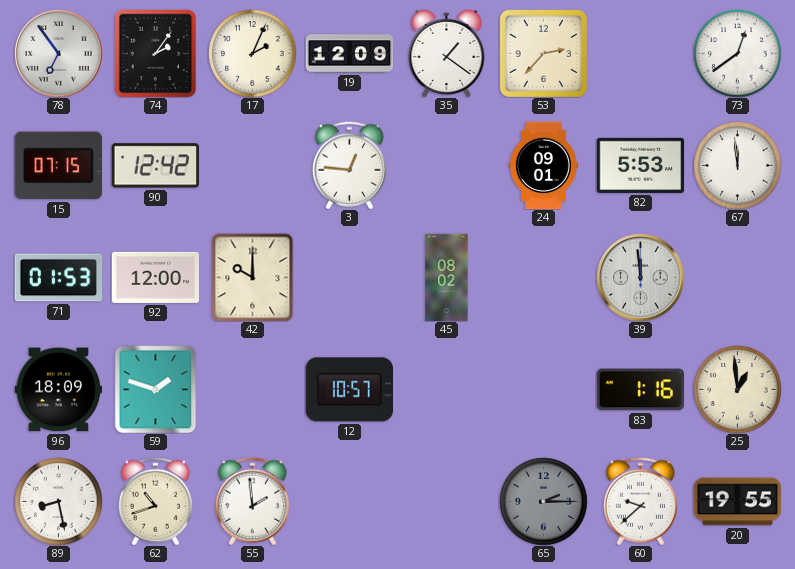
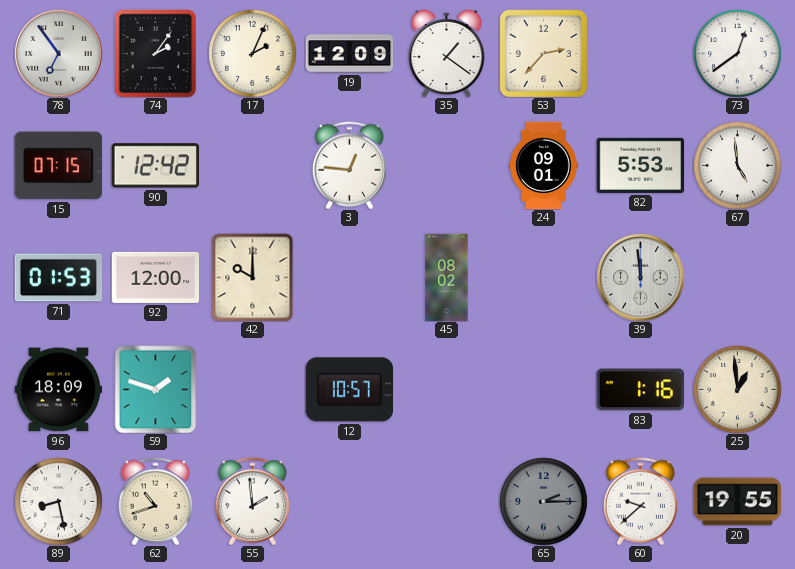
67: 11:59 -> 4:59 (737, 165)
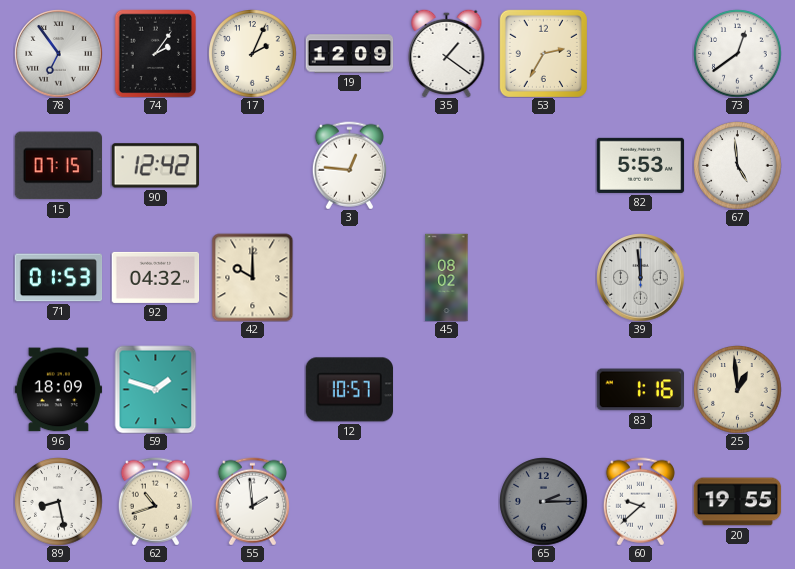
53: 2:37 -> 2:35 (543, 53)
24: 09:01 -> none (543, 165)
92: 12:00 -> 04:32 (155, 277)
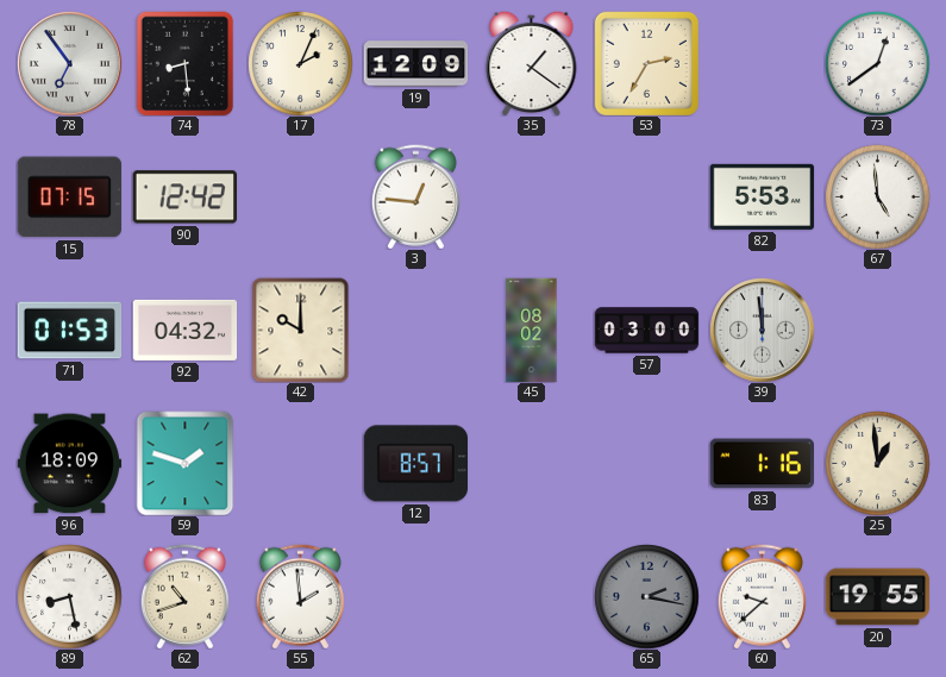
74: 2:06 -> 8:29 (186, 63)
57: none -> 03:00 (646, 331)
12: 10:57 -> 8:57 (415, 464)
65: 2:15 -> 2:17 (646, 596)
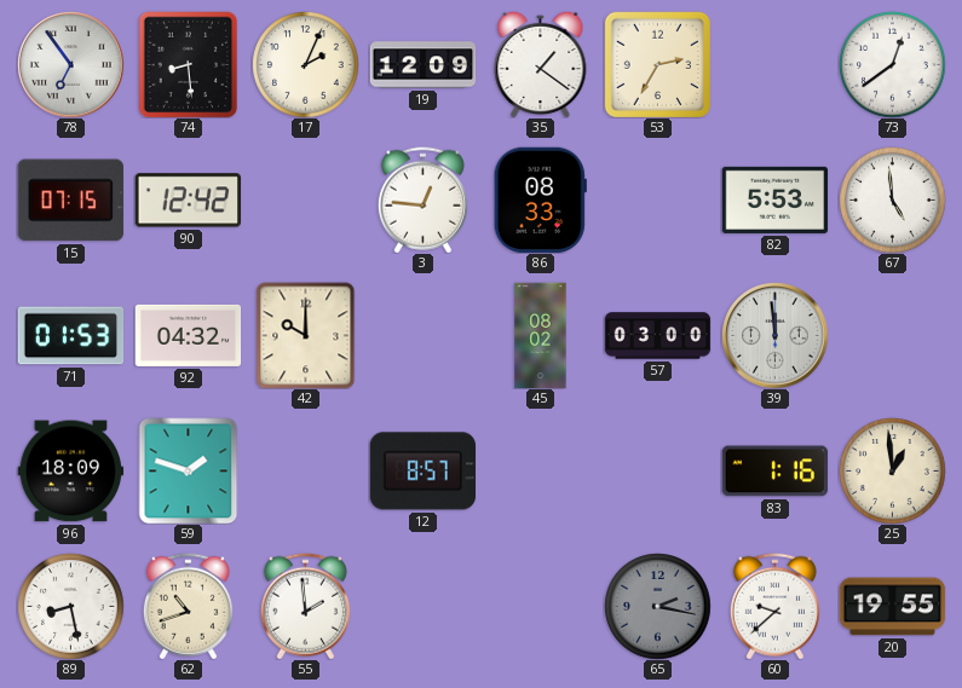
86: none -> 08:33 (540, 200)
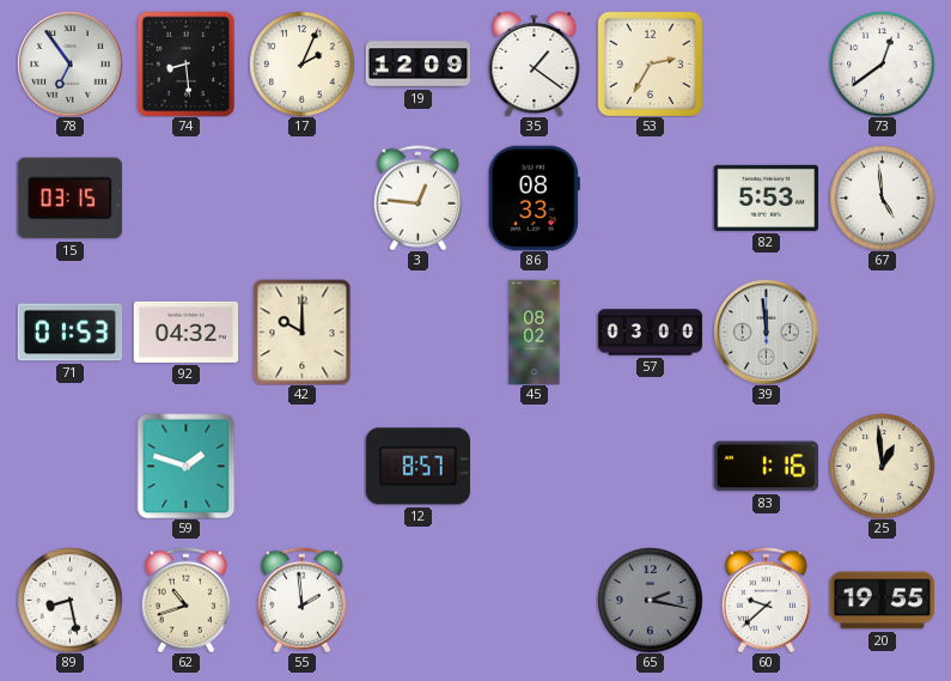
15: 07:15 -> 03:15 (69, 199)
90: 12:42 -> none (188, 201)
96: 18:09 -> none (70, 472)
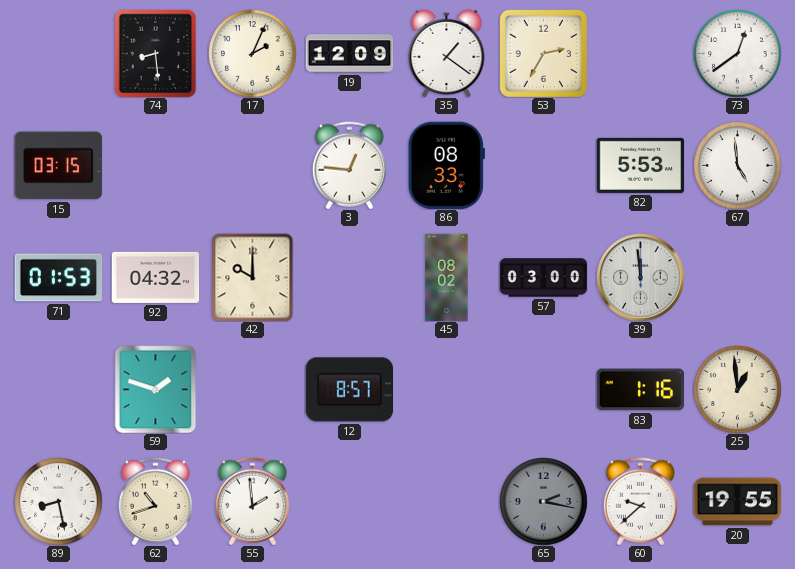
78: 6:54 -> none (69, 63)
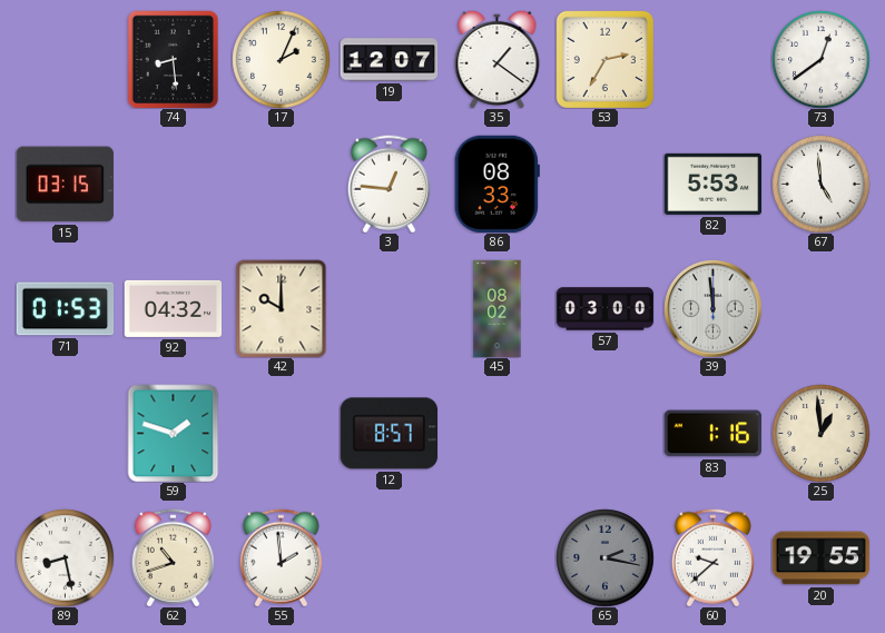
19: 12:09 -> 12:07 (389, 60)
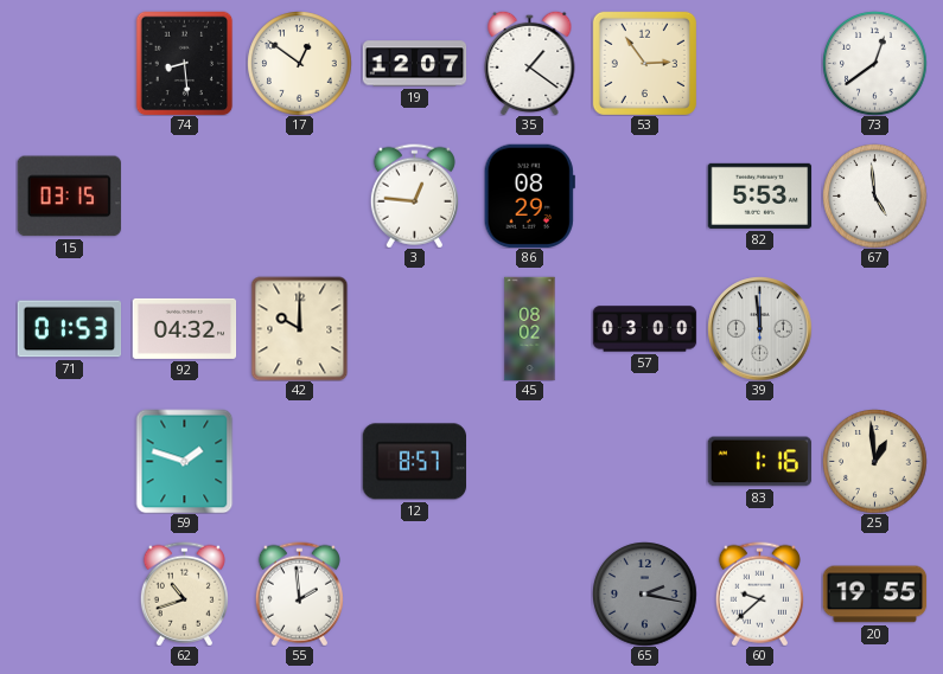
17: 2:04 -> 12:51 (299, 63)
53: 2:35 -> 2:54 (644, 63)
86: 08:33 -> 08:29 (529, 195)
89: 8:28 -> none (65, 557)
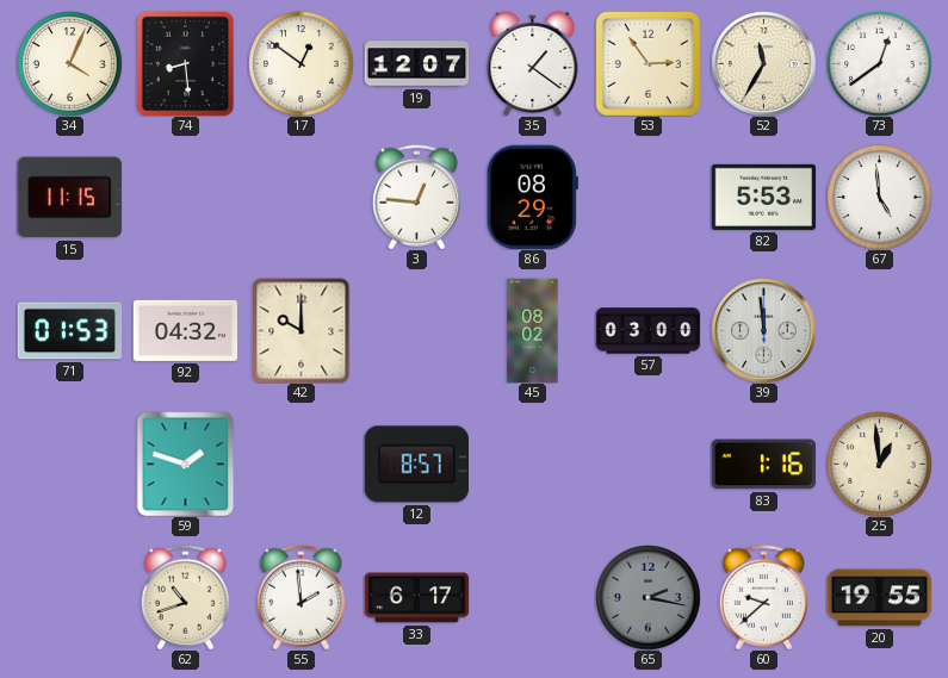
34: none -> 4:04 (69, 63)
52: none -> 11:35 (763, 63)
15: 03:15 -> 11:15 (69, 198)
33: none -> 6:17 (416, 598)
